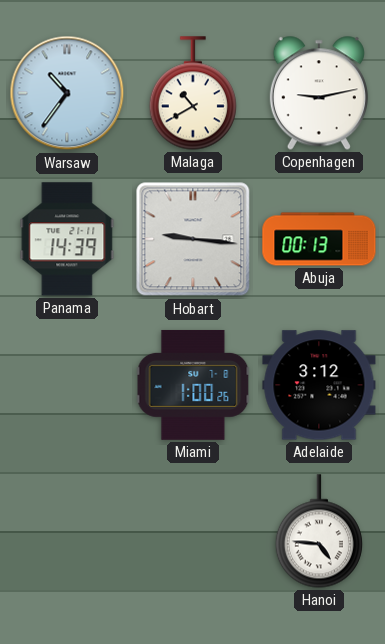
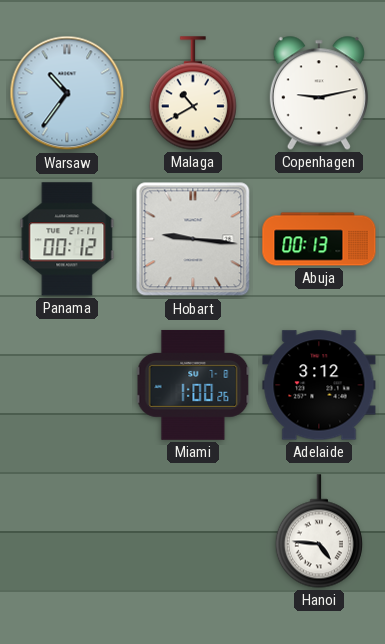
Panama: 14:39 -> 00:12 (67, 239)
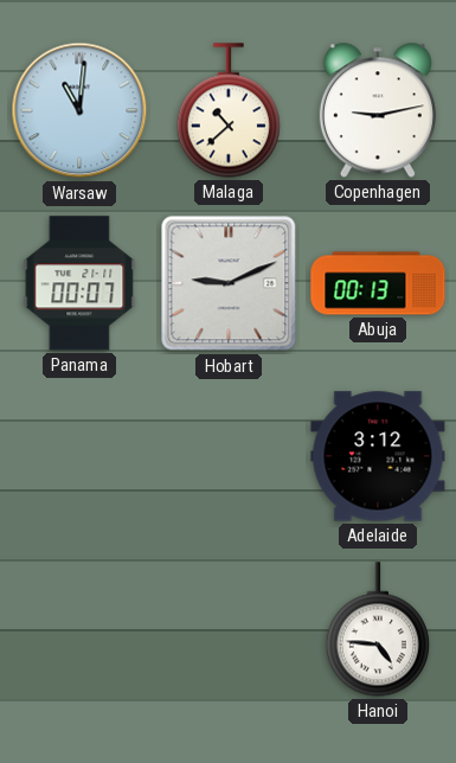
Warsaw: 10:36 -> 11:01 (79, 110)
Malaga: 10:40 -> 10:38 (229, 110)
Panama: 00:12 -> 00:07 (79, 283)
Hobart: 9:16 -> 9:11 (229, 283)
Miami: 1:00 -> none (193, 385)
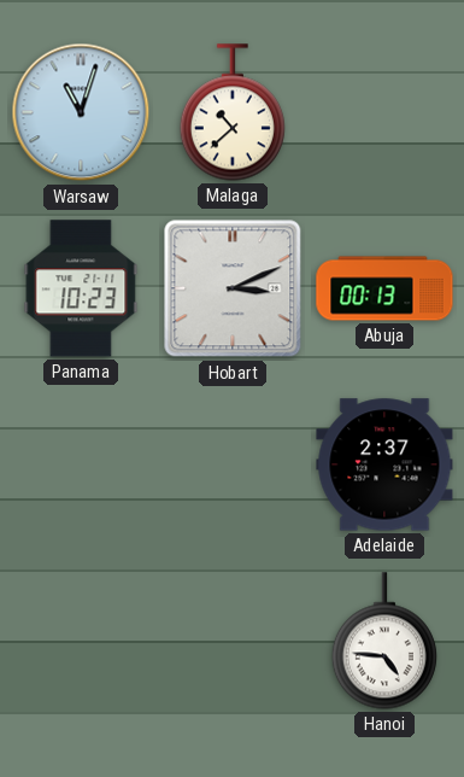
Warsaw: 11:01 -> 11:03 (81, 112)
Copenhagen: 9:13 -> none (378, 110)
Panama: 00:07 -> 10:23 (81, 288)
Hobart: 9:11 -> 3:11 (233, 288)
Adelaide: 3:12 -> 2:37 (384, 465)
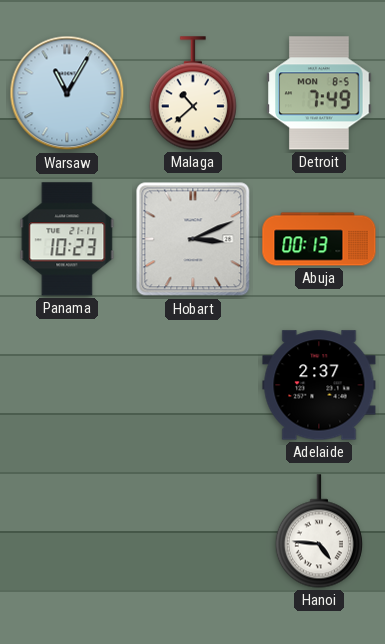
Warsaw: 11:03 -> 11:05 (67, 93)
Detroit: none -> 7:49 (319, 93)
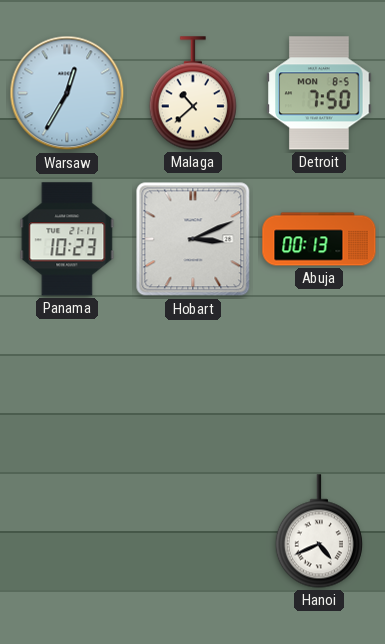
Warsaw: 11:05 -> 12:35 (67, 93)
Detroit: 7:49 -> 7:50 (319, 93)
Adelaide: 2:37 -> none (319, 385)
Hanoi: 4:46 -> 4:41 (319, 531)
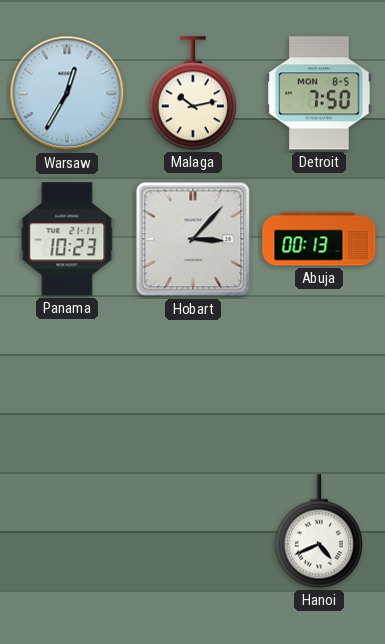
Malaga: 10:38 -> 10:13 (193, 93)
Hobart: 3:11 -> 3:07 (193, 239)
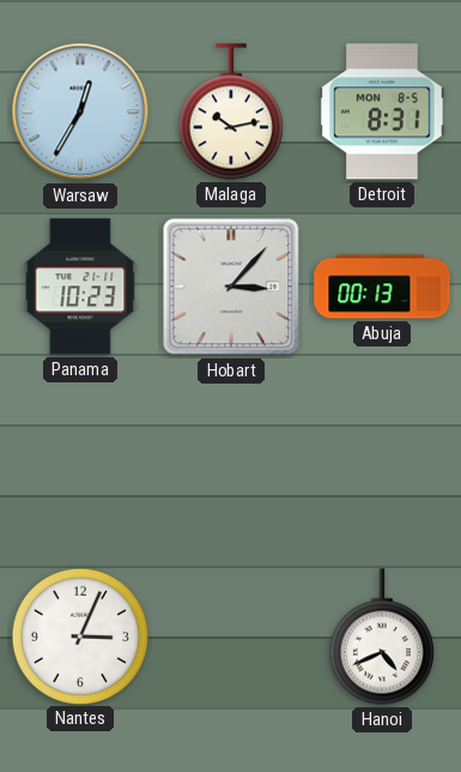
Detroit: 7:50 -> 8:31 (382, 111)
Nantes: none -> 3:04 (79, 635)
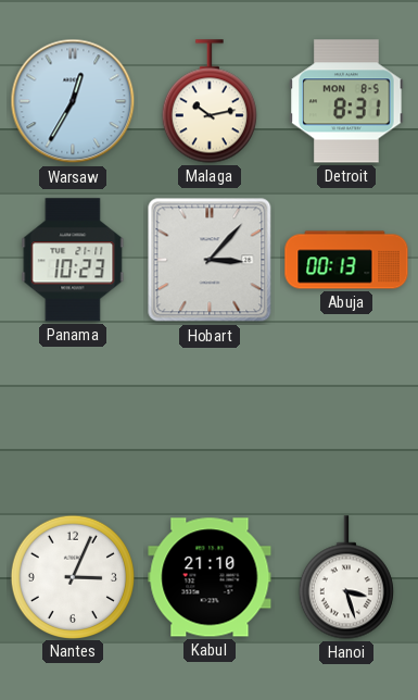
Kabul: none -> 21:10 (210, 577)
Hanoi: 4:41 -> 3:27 (346, 577)
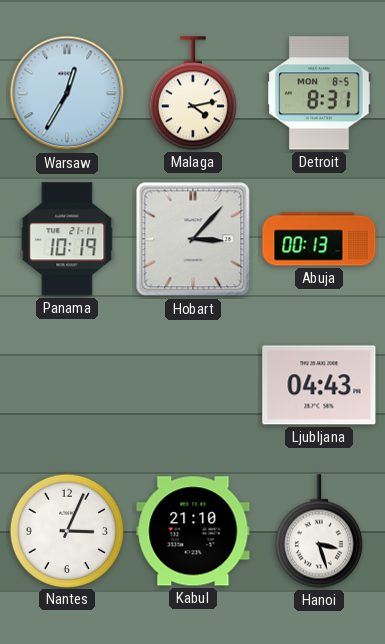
Malaga: 10:13 -> 4:13 (193, 93)
Panama: 10:23 -> 10:19 (67, 239)
Ljubljana: none -> 04:43 (319, 385)
